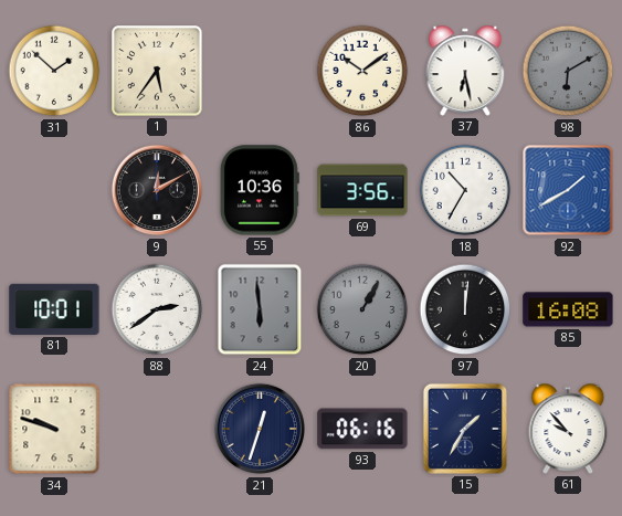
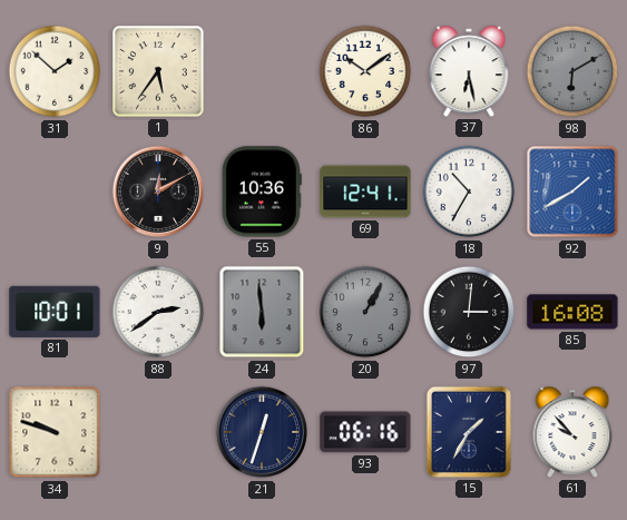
69: 3:56 -> 12:41 (365, 192)
97: 12:01 -> 3:01 (469, 312)
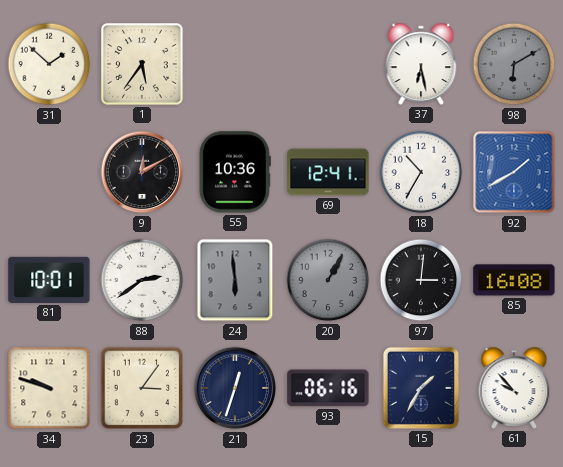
86: 10:09 -> none (365, 71)
23: none -> 3:06 (142, 388)
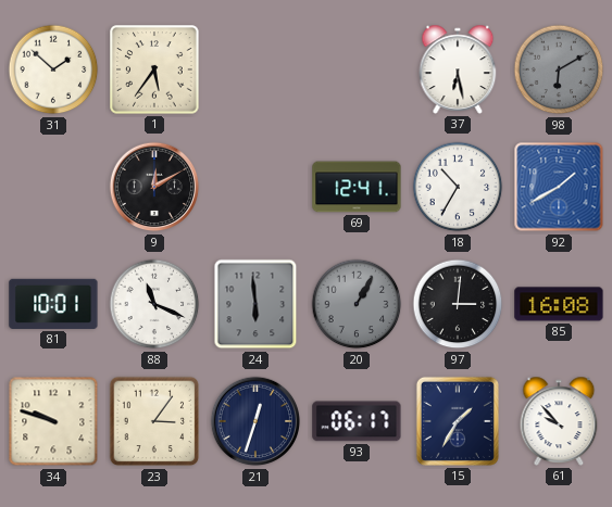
55: 10:36 -> none (235, 172)
88: 2:39 -> 11:19 (154, 304)
93: 06:16 -> 06:17 (357, 421)
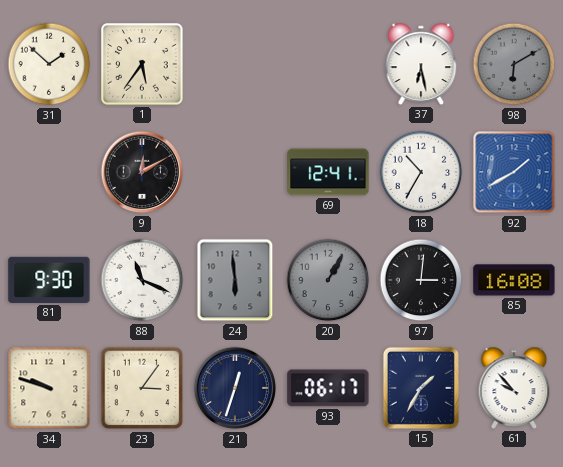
81: 10:01 -> 9:30 (49, 280)
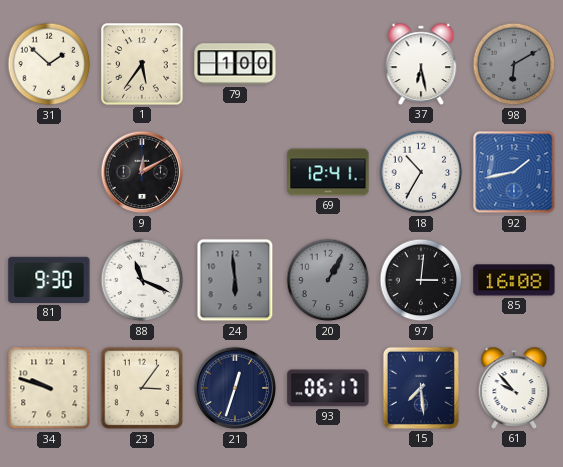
79: none -> 1:00 (235, 64)
92: 1:40 -> 1:43 (514, 172)
15: 1:35 -> 7:29 (421, 388)
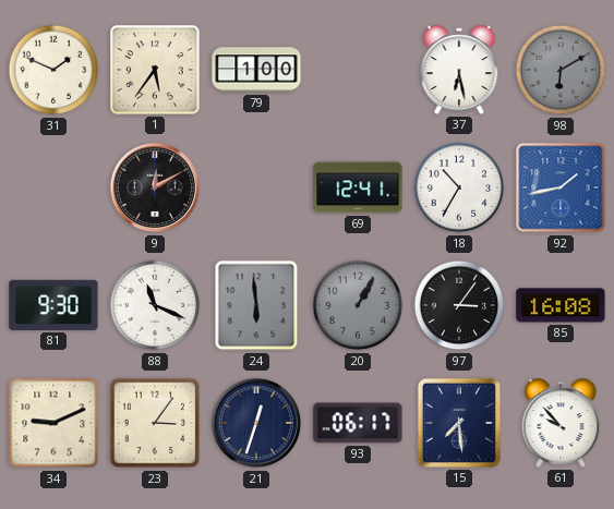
31: 1:52 -> 1:49 (53, 70)
97: 3:01 -> 3:06 (459, 305)
34: 9:48 -> 9:11 (53, 423)
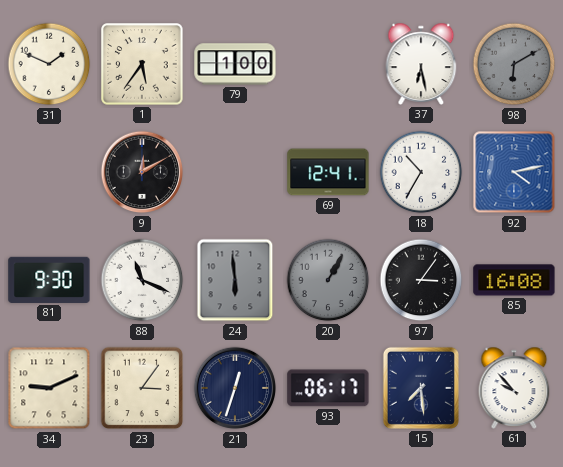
92: 1:43 -> 4:13 (514, 172)
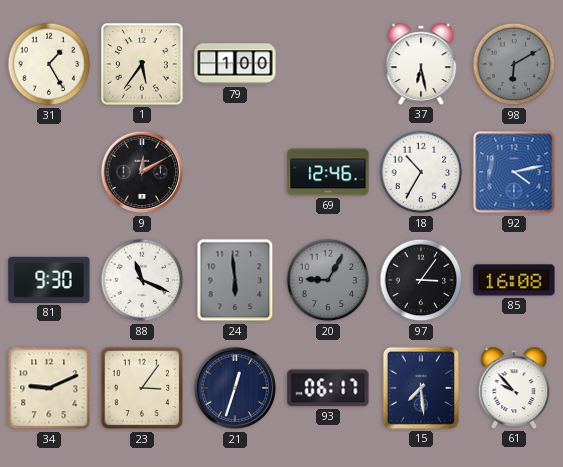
31: 1:49 -> 1:25 (49, 64)
69: 12:41 -> 12:46 (328, 172)
20: 1:05 -> 9:05 (328, 280)
